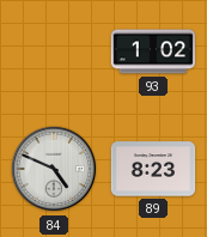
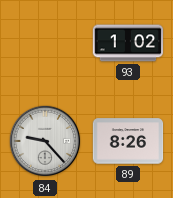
84: 4:49 -> 9:23 (45, 141)
89: 8:23 -> 8:26 (128, 141)
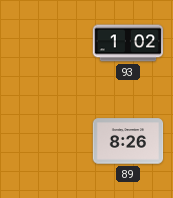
84: 9:23 -> none (45, 141)
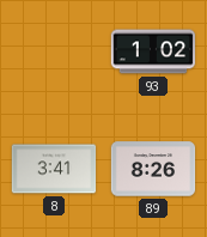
8: none -> 3:41 (54, 169)
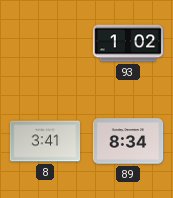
89: 8:26 -> 8:34 (128, 141)
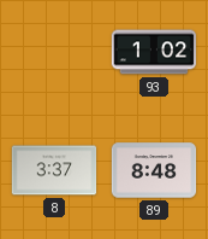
8: 3:41 -> 3:37 (54, 170)
89: 8:34 -> 8:48 (154, 170)
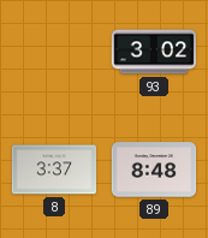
93: 1:02 -> 3:02 (154, 52)
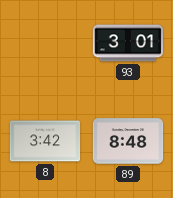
93: 3:02 -> 3:01 (128, 43)
8: 3:37 -> 3:42 (45, 141)
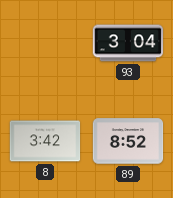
93: 3:01 -> 3:04 (128, 43)
89: 8:48 -> 8:52 (128, 141)
